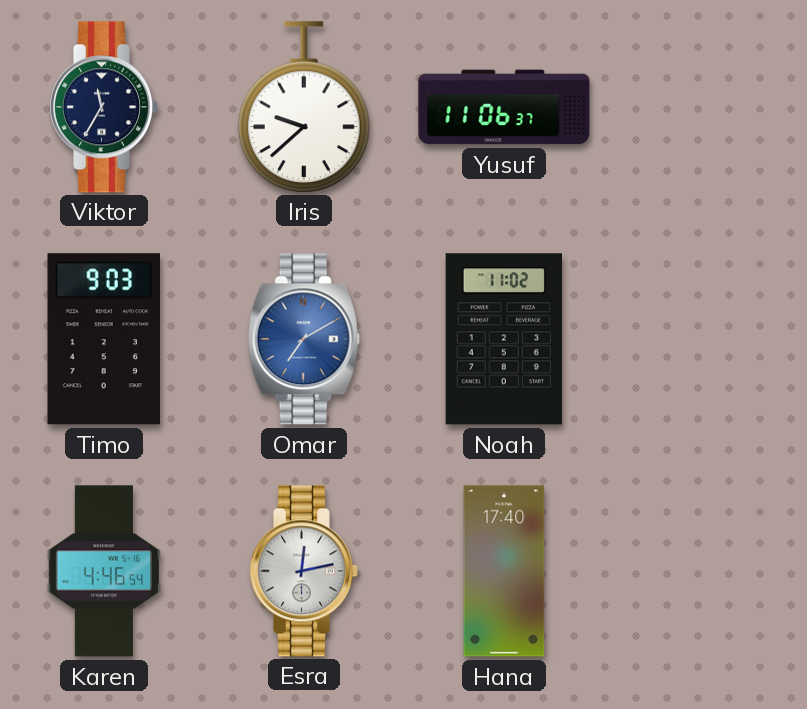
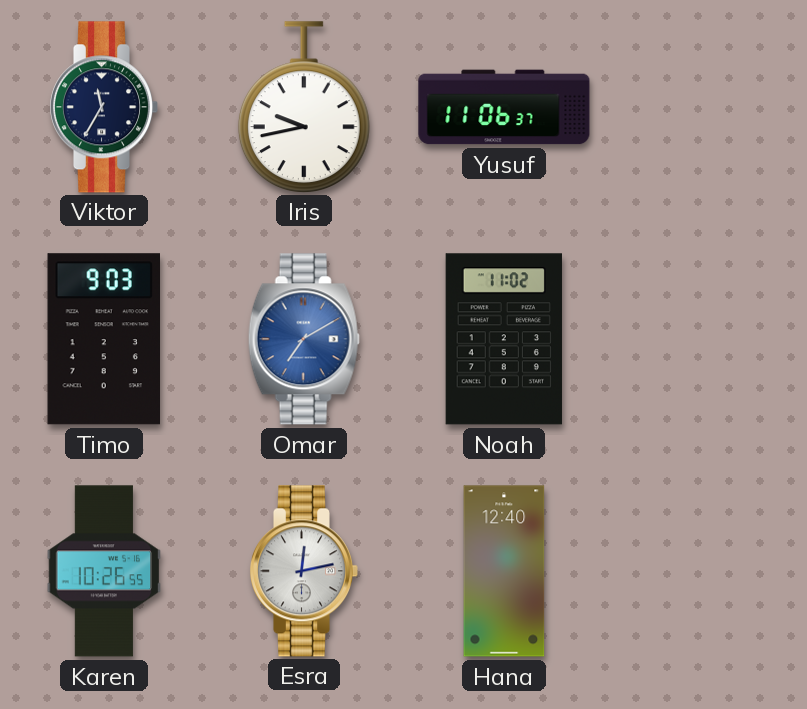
Iris: 9:38 -> 9:43 (304, 107)
Karen: 4:46 -> 10:26 (104, 571)
Hana: 17:40 -> 12:40 (504, 571)
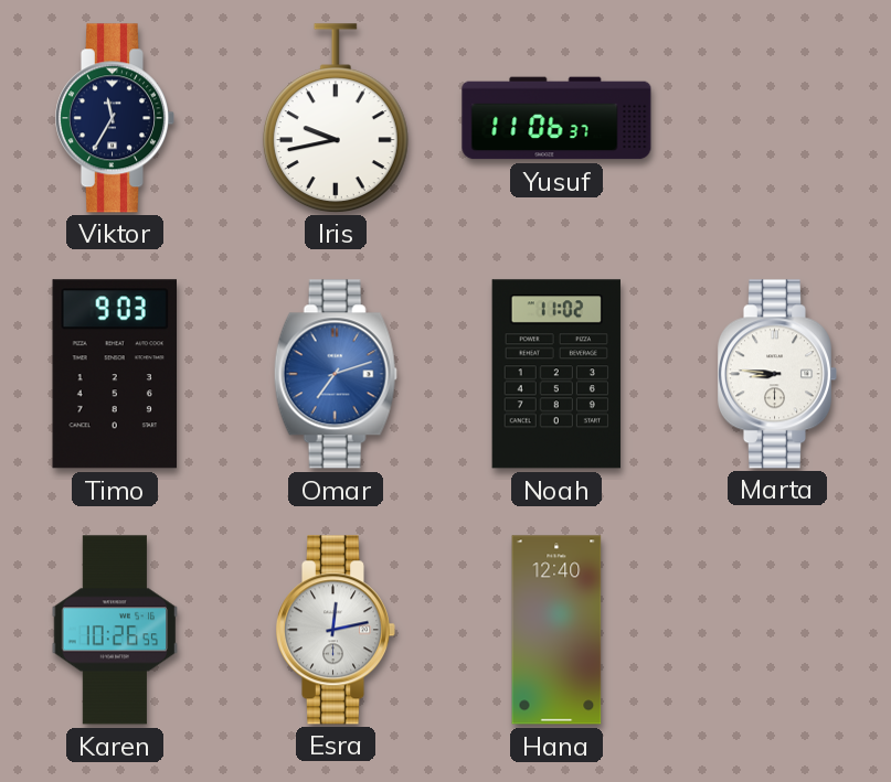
Omar: 7:10 -> 7:12 (336, 374)
Marta: none -> 8:46 (776, 374)
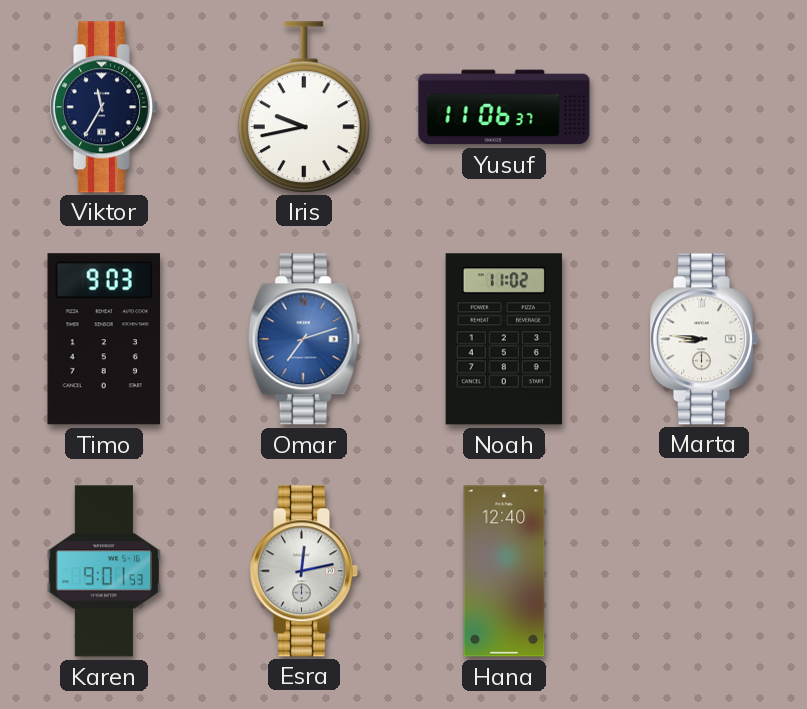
Karen: 10:26 -> 9:01 (104, 571)
